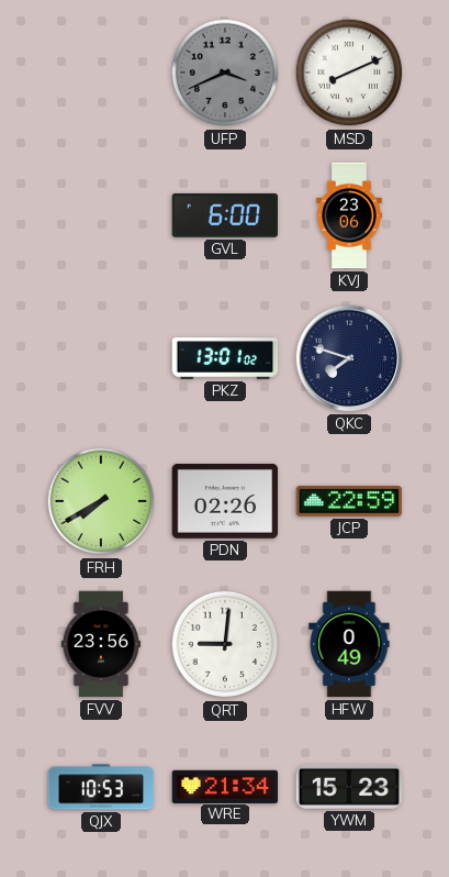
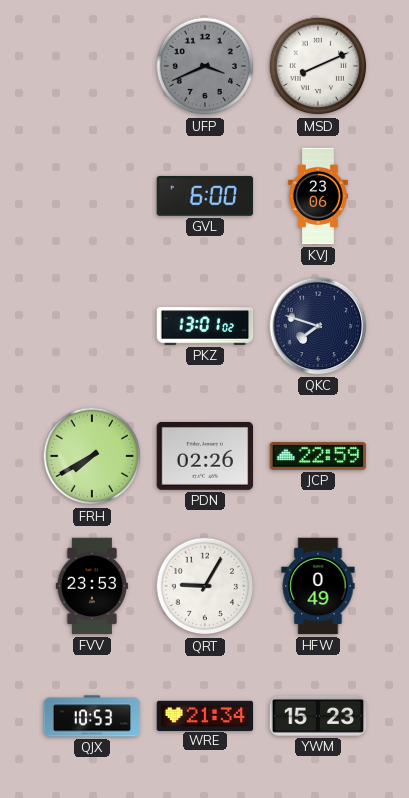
FVV: 23:56 -> 23:53 (92, 586)
QRT: 9:01 -> 9:05 (205, 586)
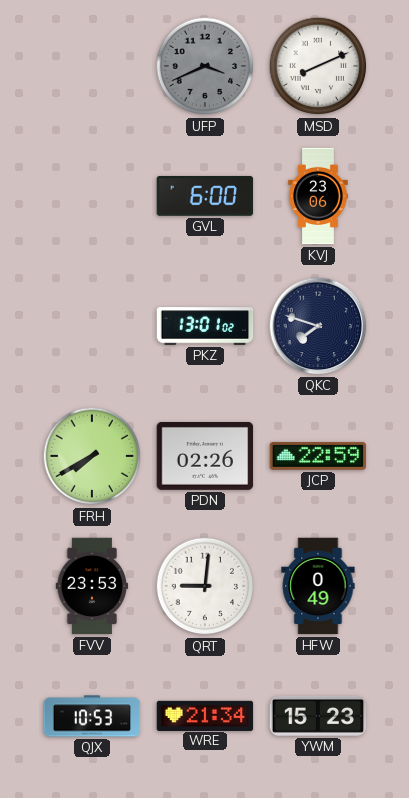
QRT: 9:05 -> 9:01 (205, 586)
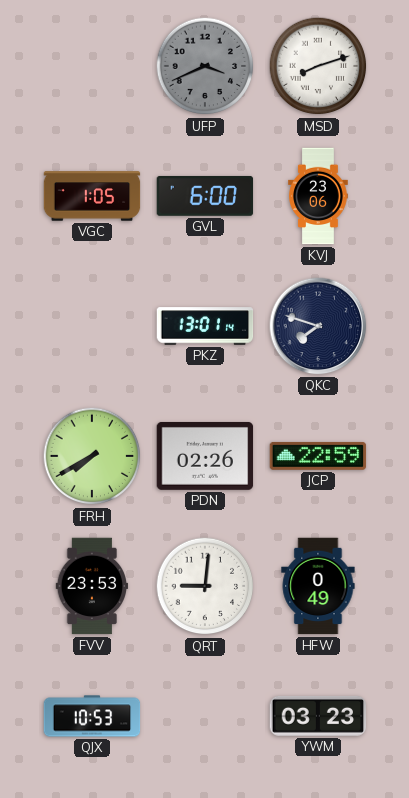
MSD: 8:11 -> 8:12 (318, 66)
VGC: none -> 1:05 (92, 196)
PKZ: 13:01:02 -> 13:01:14 (205, 326)
WRE: 21:34 -> none (205, 715)
YWM: 15:23 -> 03:23 (318, 716)
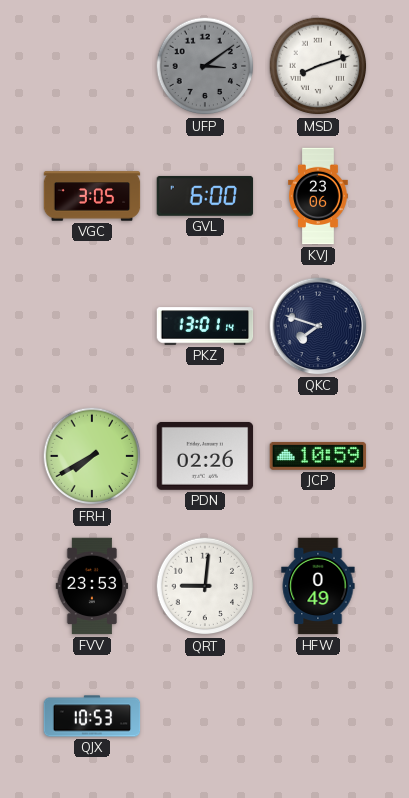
UFP: 3:41 -> 3:09 (205, 66)
VGC: 1:05 -> 3:05 (92, 196)
JCP: 22:59 -> 10:59 (318, 456)
YWM: 03:23 -> none (318, 716)
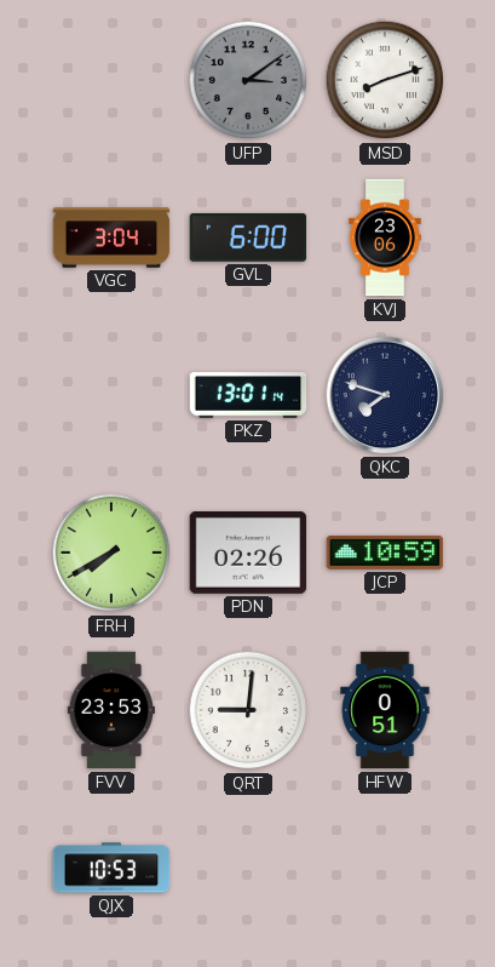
VGC: 3:05 -> 3:04 (111, 238)
HFW: 0:49 -> 0:51 (385, 710)
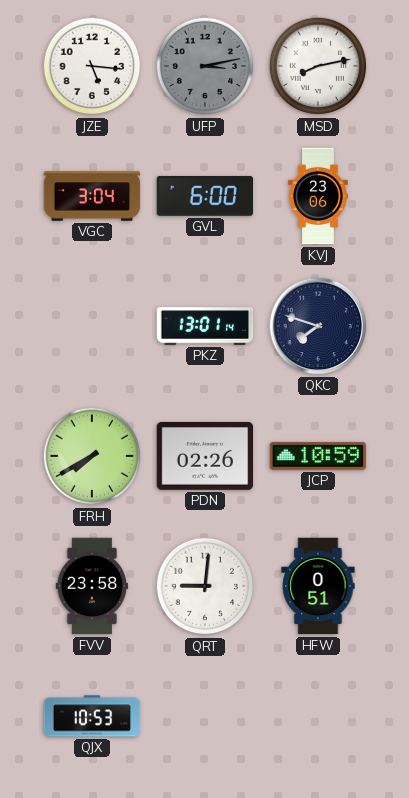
JZE: none -> 5:16 (92, 66)
UFP: 3:09 -> 3:13 (205, 66)
MSD: 8:12 -> 8:13 (318, 66)
FVV: 23:53 -> 23:58 (92, 586)
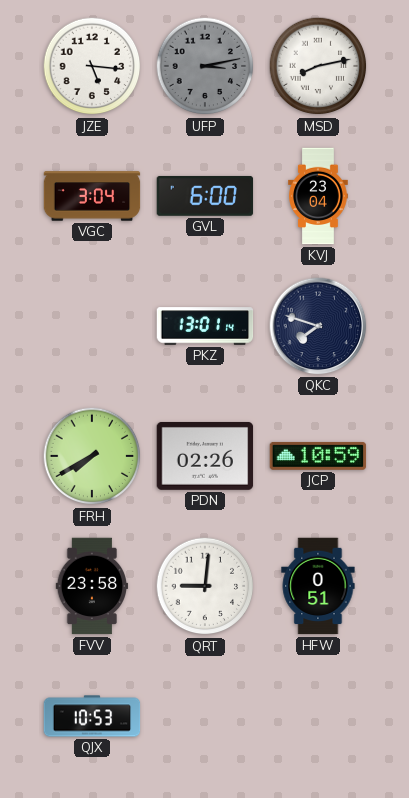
KVJ: 23:06 -> 23:04 (318, 196)
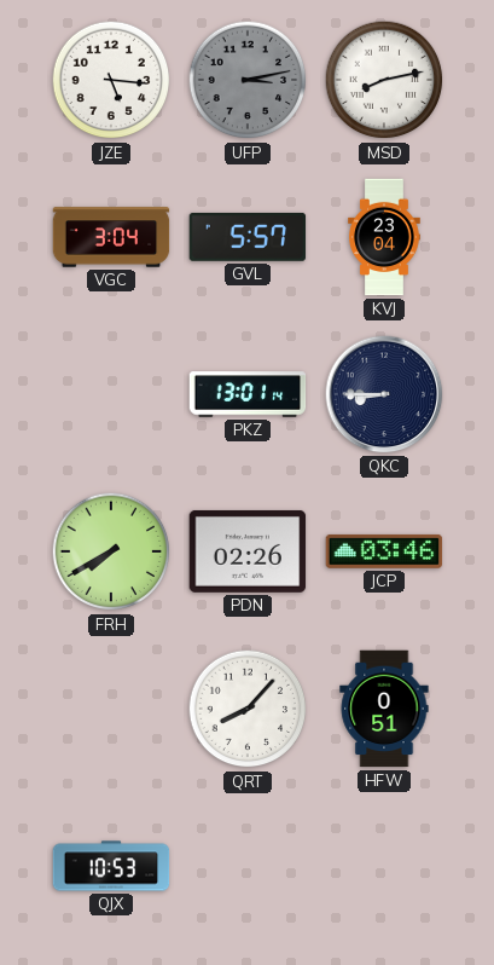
GVL: 6:00 -> 5:57 (248, 237)
QKC: 7:48 -> 8:45 (384, 394)
JCP: 10:59 -> 03:46 (384, 551)
FVV: 23:58 -> none (92, 586)
QRT: 9:01 -> 8:07 (248, 709)
